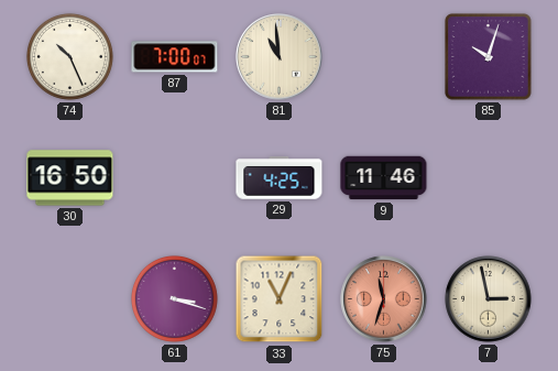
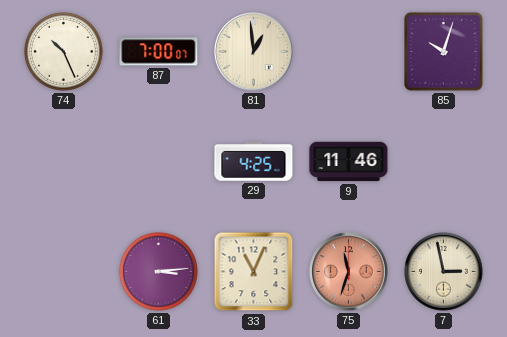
81: 10:59 -> 12:59 (254, 52)
30: 16:50 -> none (70, 178)
61: 3:18 -> 3:14 (158, 271)
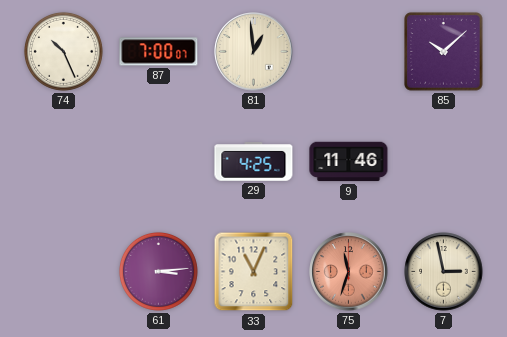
85: 10:03 -> 10:08 (444, 52)
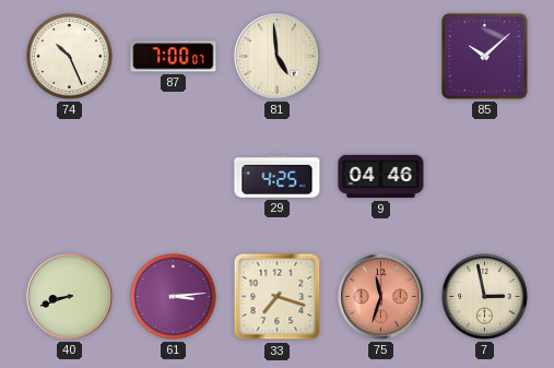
81: 12:59 -> 4:59 (278, 57)
9: 11:46 -> 04:46 (381, 177)
40: none -> 8:42 (70, 297)
33: 11:04 -> 7:18 (278, 297)
